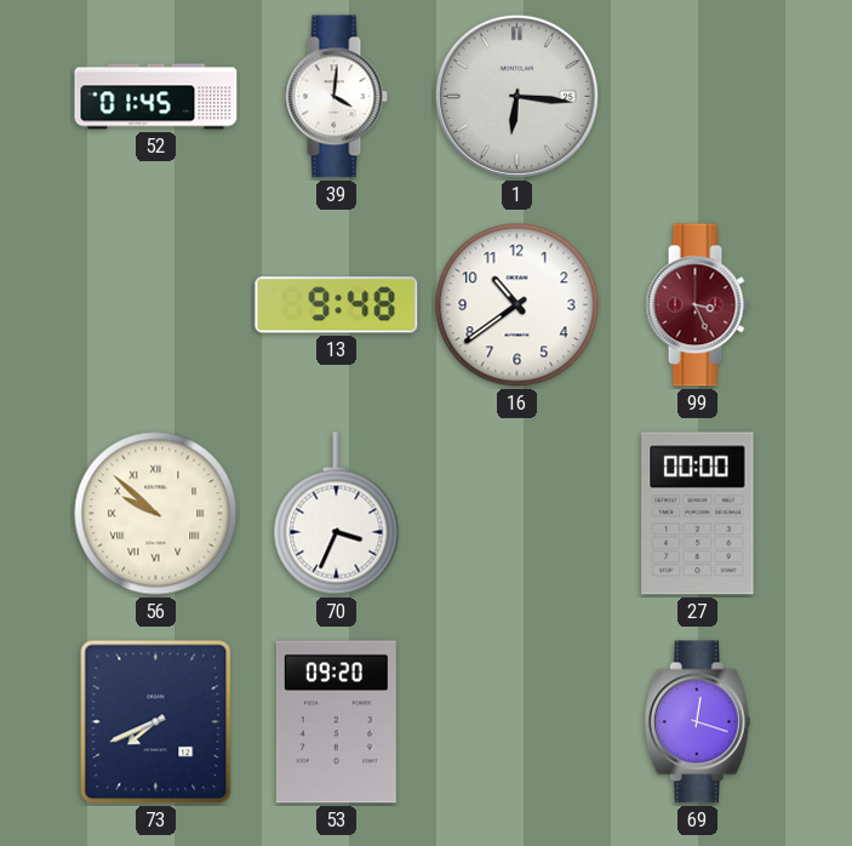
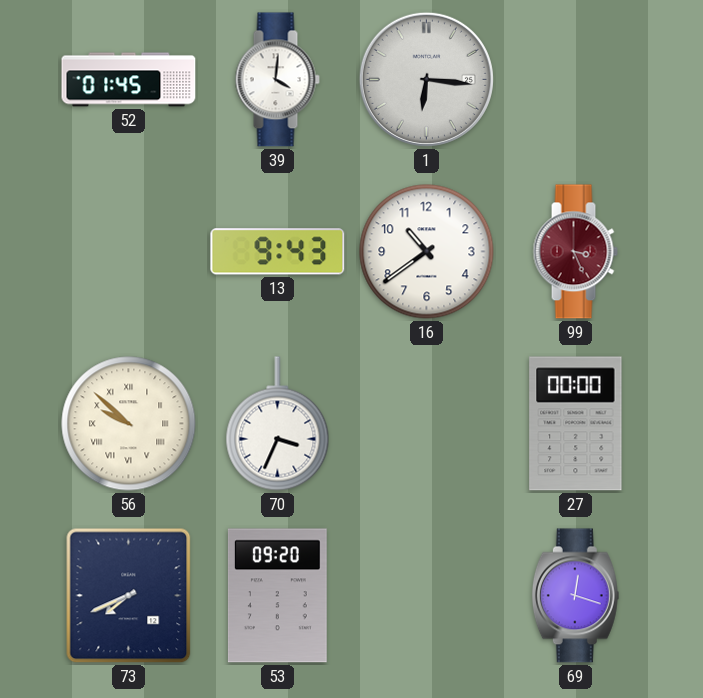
13: 9:48 -> 9:43 (278, 252)
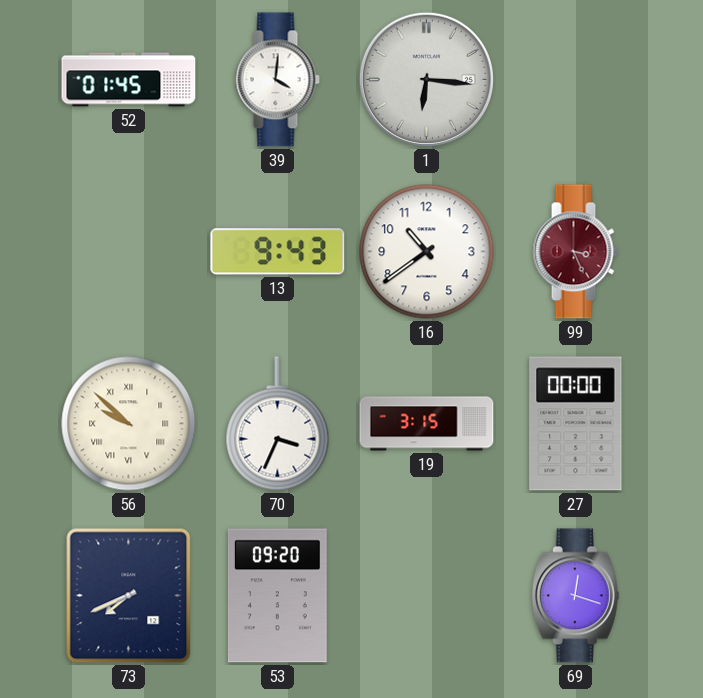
19: none -> 3:15 (427, 424)
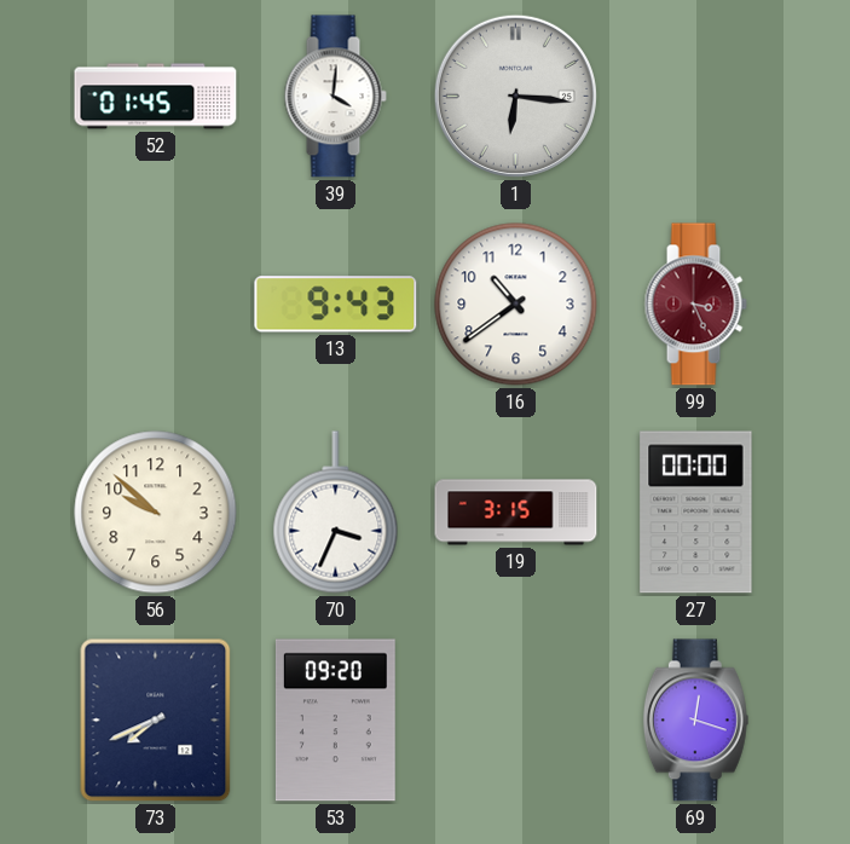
56 numerals: Roman -> Arabic (156, 513)
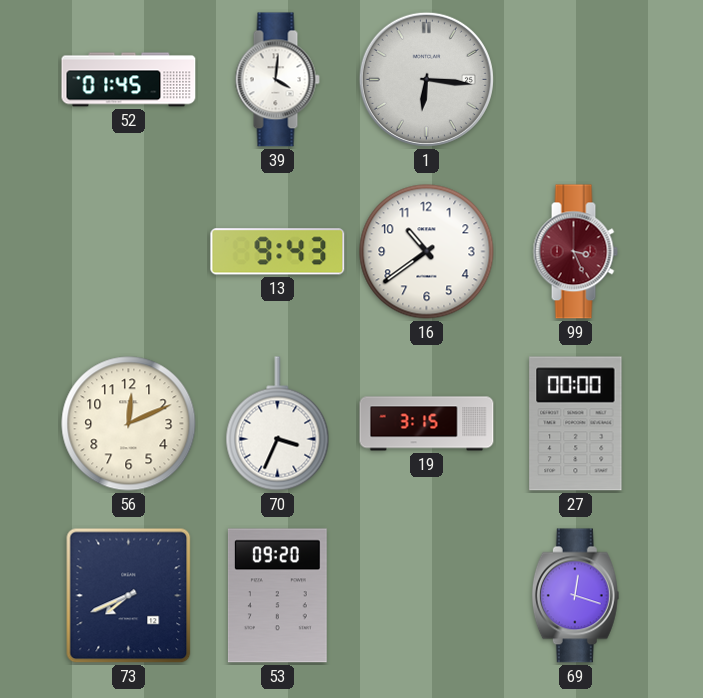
56: 9:52 -> 12:11 (129, 424)
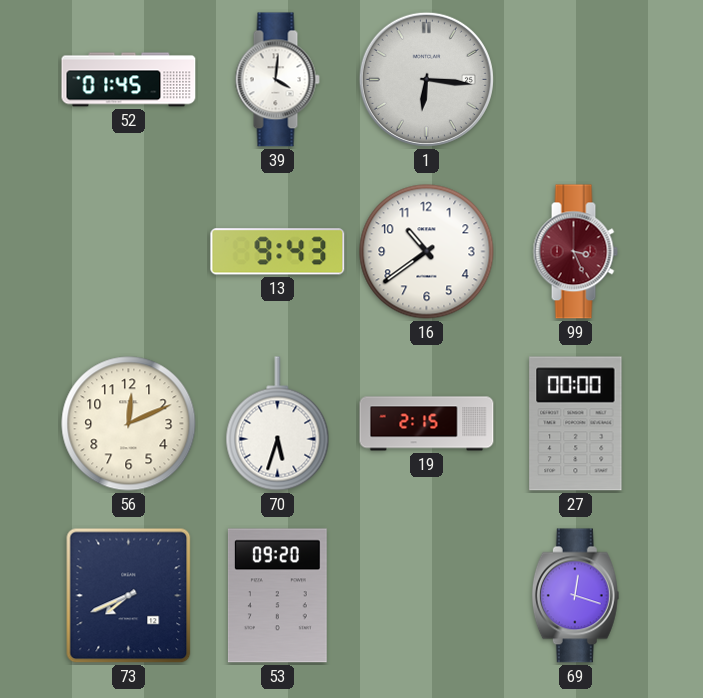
70: 3:34 -> 5:33 (278, 424)
19: 3:15 -> 2:15 (427, 424)
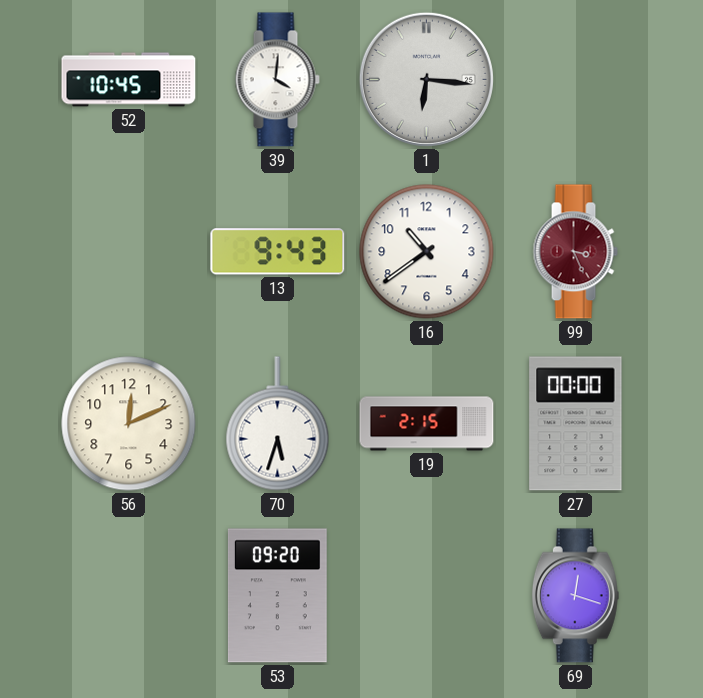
52: 01:45 -> 10:45 (129, 80)
73: 7:41 -> none (129, 596)
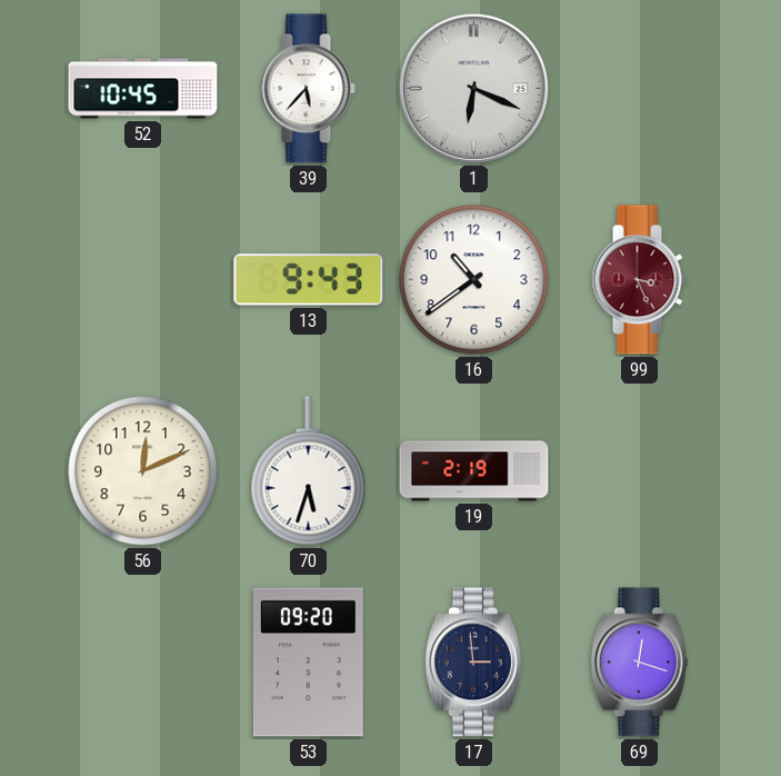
39: 4:01 -> 5:37 (308, 89)
1: 6:16 -> 6:19 (473, 88)
19: 2:15 -> 2:19 (474, 471)
27: 00:00 -> none (576, 424)
17: none -> 2:59 (473, 663)
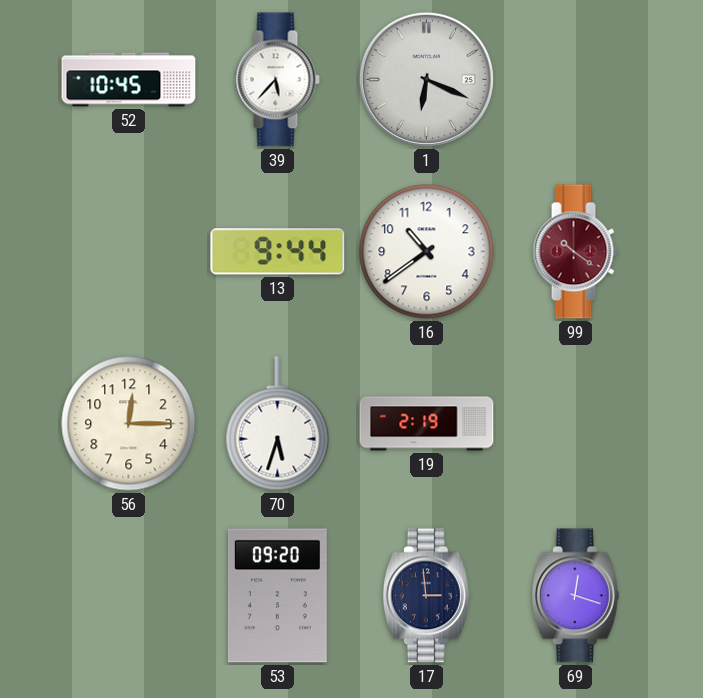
13: 9:43 -> 9:44 (278, 252)
99: 3:26 -> 10:21 (575, 252)
56: 12:11 -> 12:15 (129, 424)
